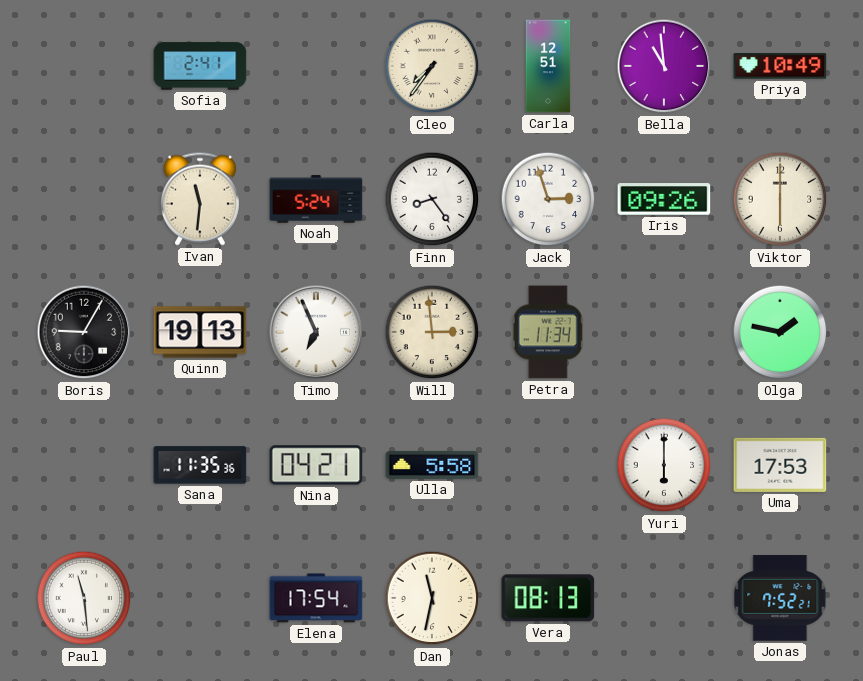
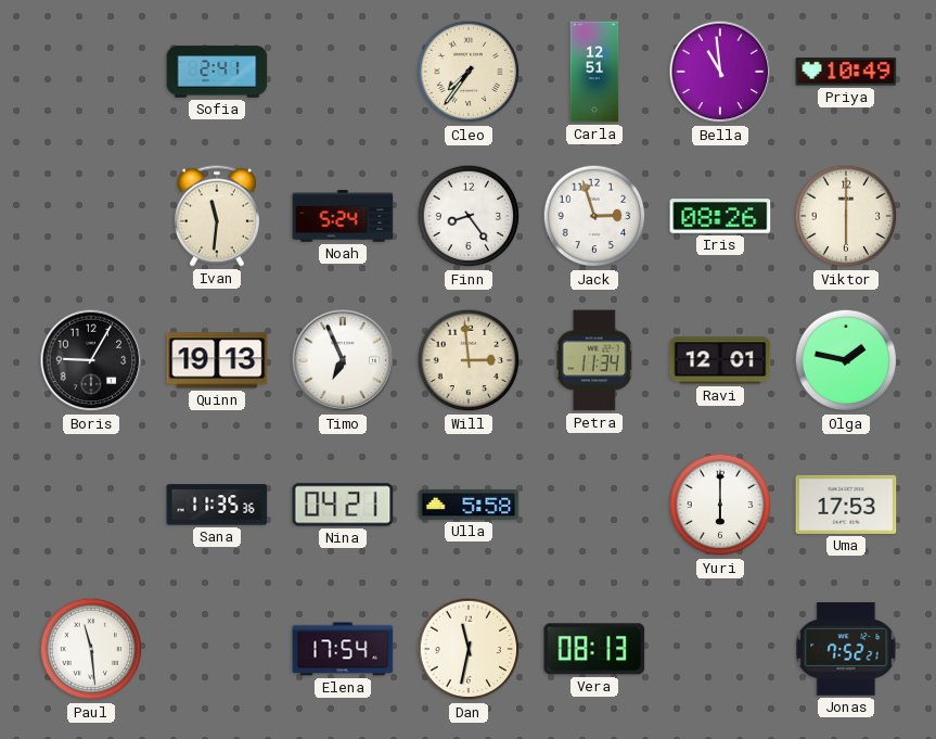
Iris: 09:26 -> 08:26 (720, 216)
Ravi: none -> 12:01 (720, 360)
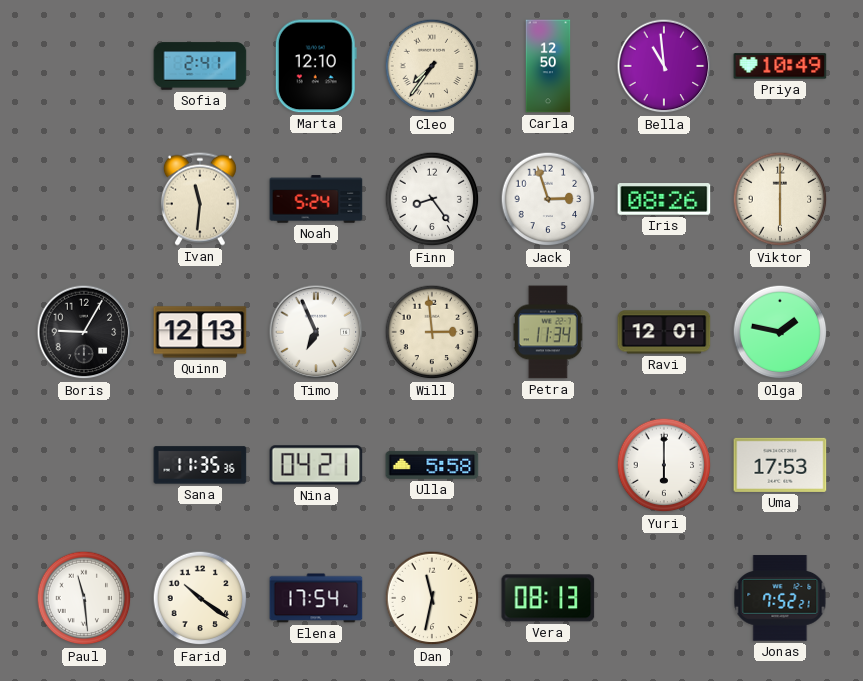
Marta: none -> 12:10 (316, 66)
Carla: 12:51 -> 12:50 (548, 66)
Quinn: 19:13 -> 12:13 (200, 332)
Farid: none -> 10:21 (200, 598)
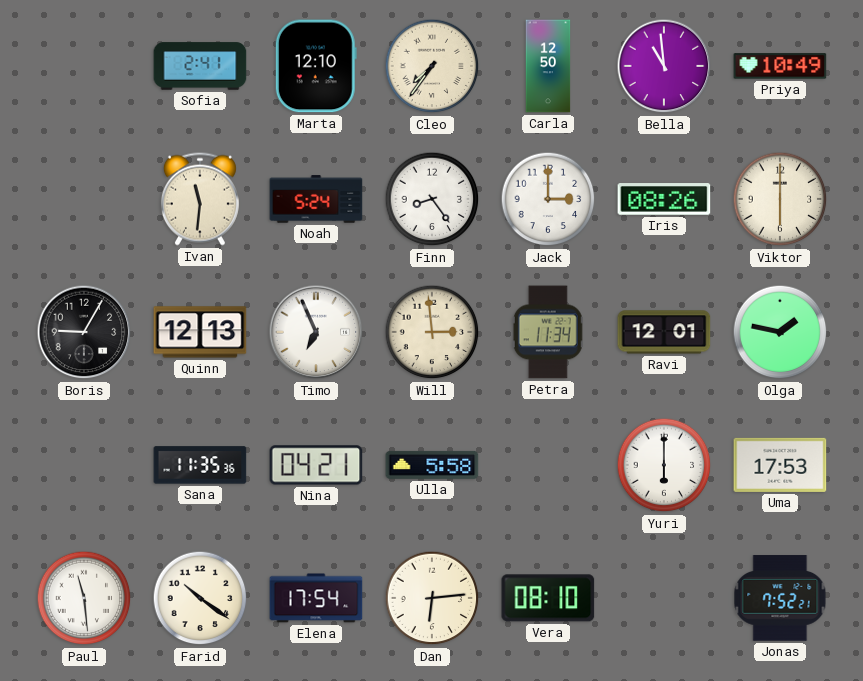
Jack: 2:57 -> 3:00 (548, 199)
Dan: 11:32 -> 6:14 (432, 598)
Vera: 08:13 -> 08:10 (548, 598)
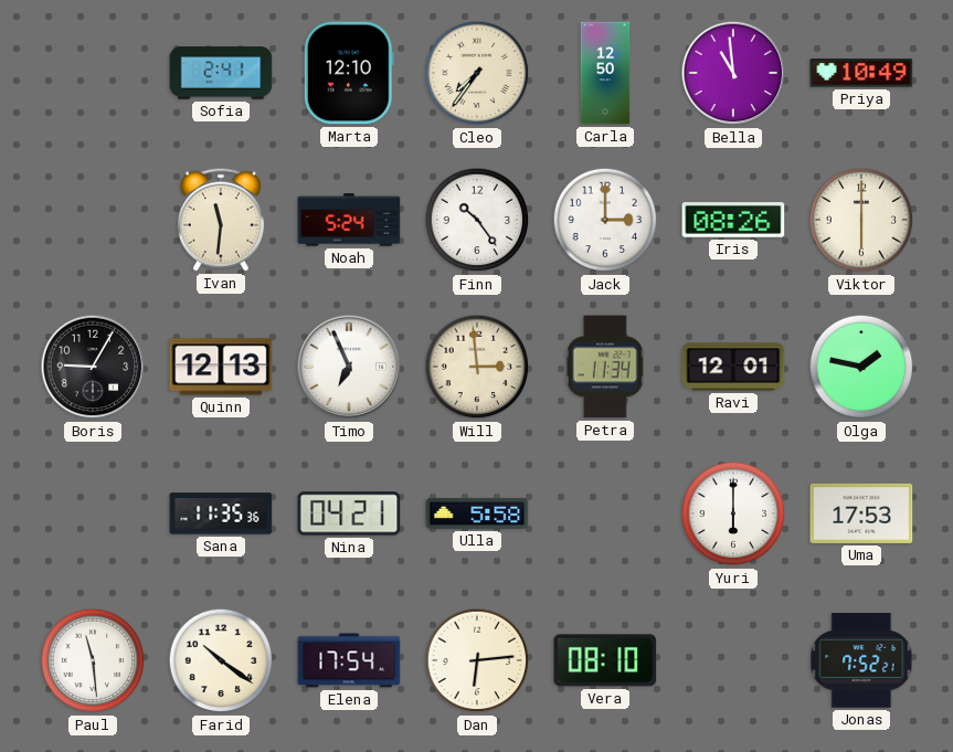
Finn: 8:24 -> 10:24 (477, 220)
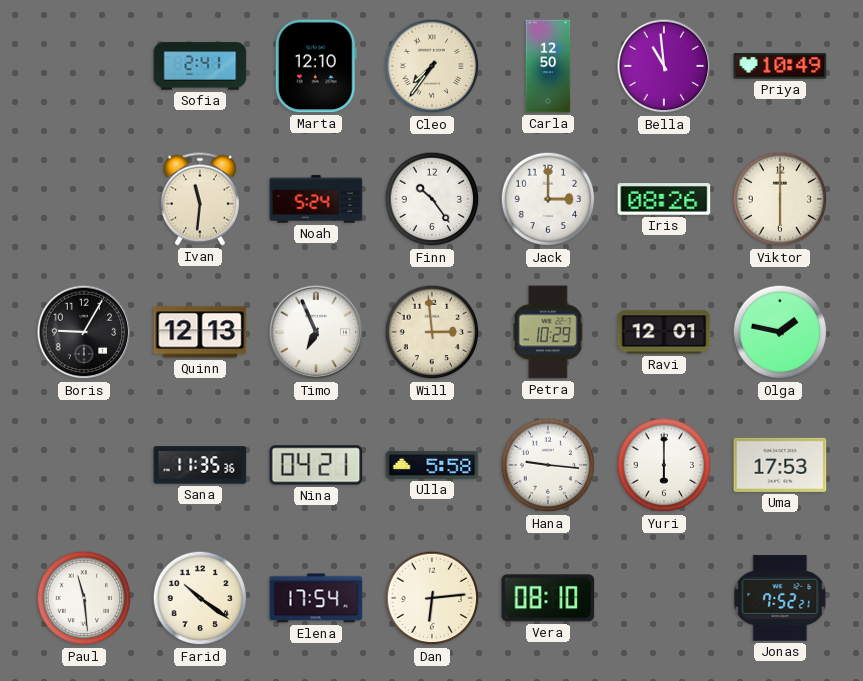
Petra: 11:34 -> 10:29 (548, 332)
Hana: none -> 9:16 (548, 465)
